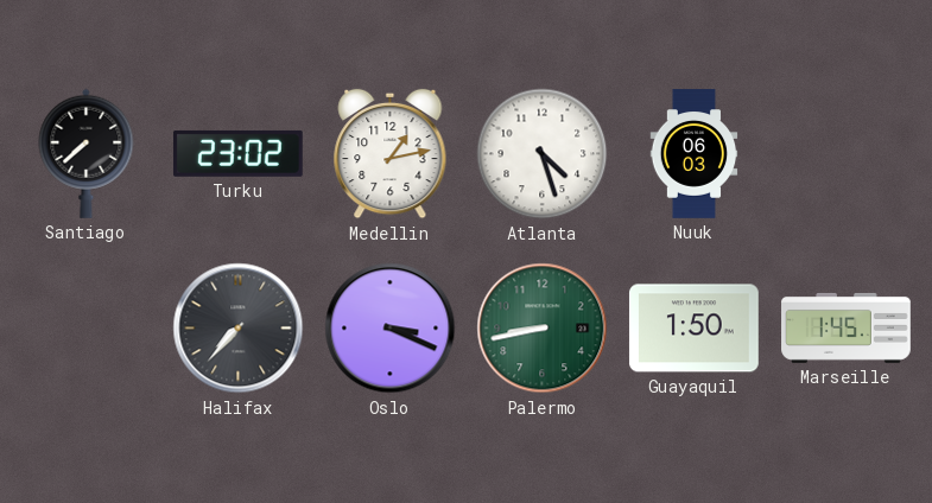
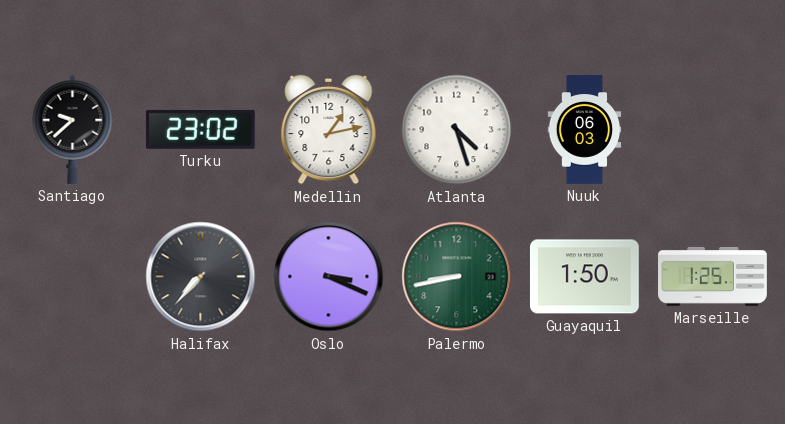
Santiago: 7:38 -> 9:38 (73, 129)
Marseille: 1:45 -> 1:25 (713, 276)
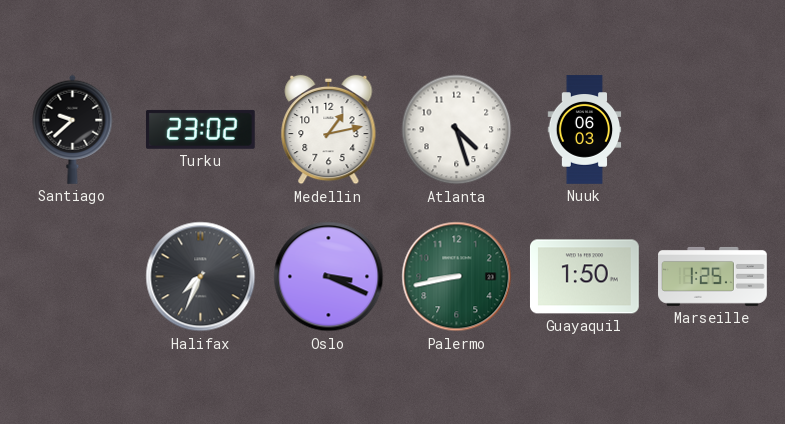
Halifax: 7:37 -> 7:34 (201, 277)
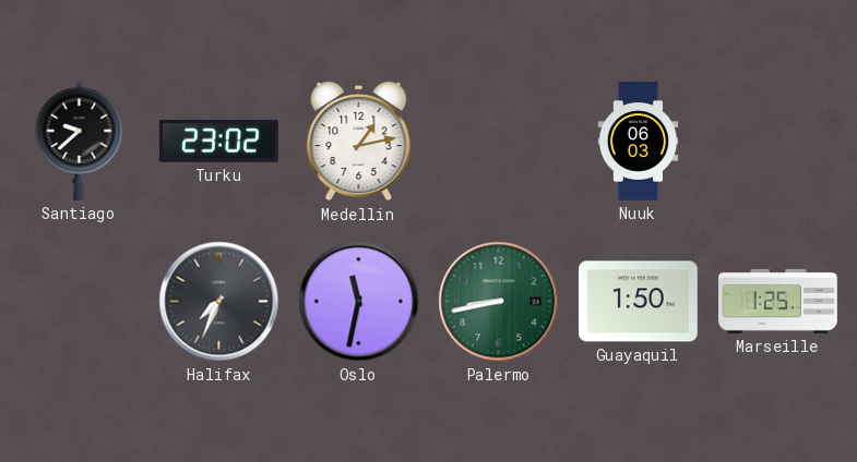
Atlanta: 4:27 -> none (457, 130)
Oslo: 3:19 -> 11:32 (359, 302)
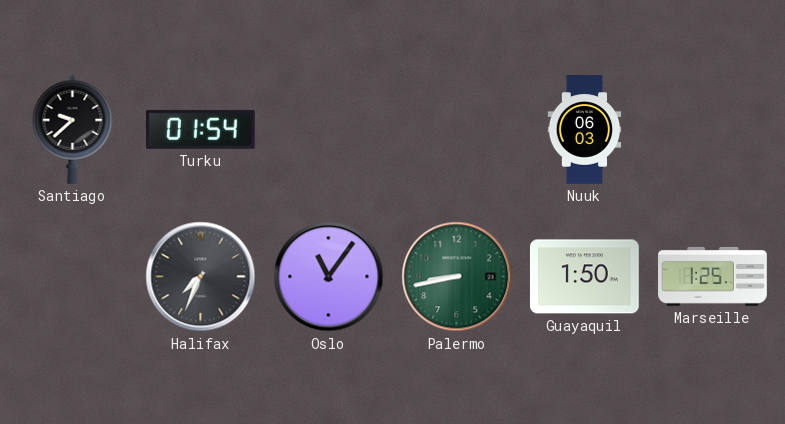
Turku: 23:02 -> 01:54 (200, 129)
Medellin: 1:13 -> none (359, 142)
Oslo: 11:32 -> 11:06 (329, 277)
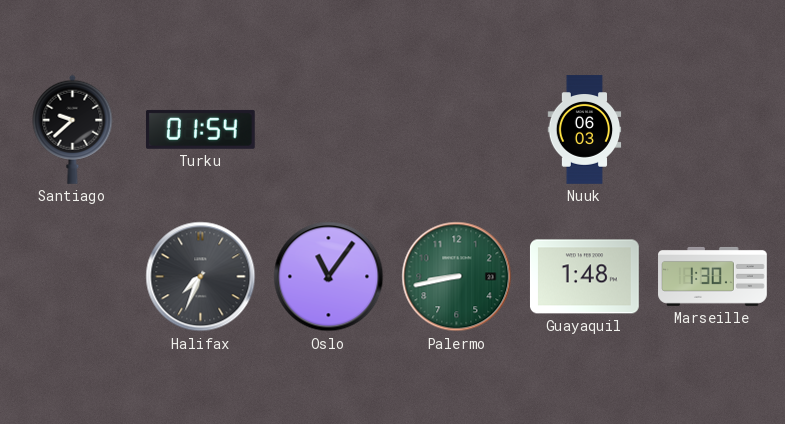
Guayaquil: 1:50 -> 1:48 (584, 277)
Marseille: 1:25 -> 1:30 (713, 276)
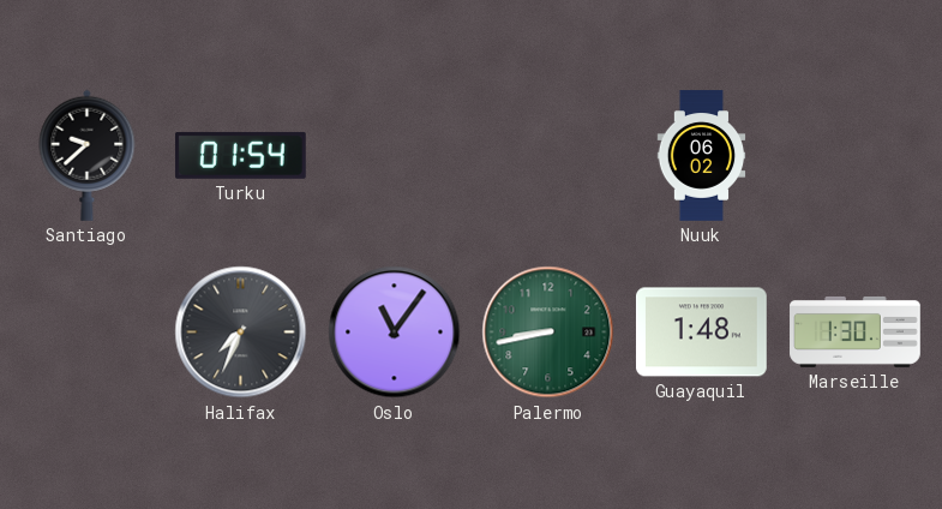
Nuuk: 06:03 -> 06:02 (702, 156)
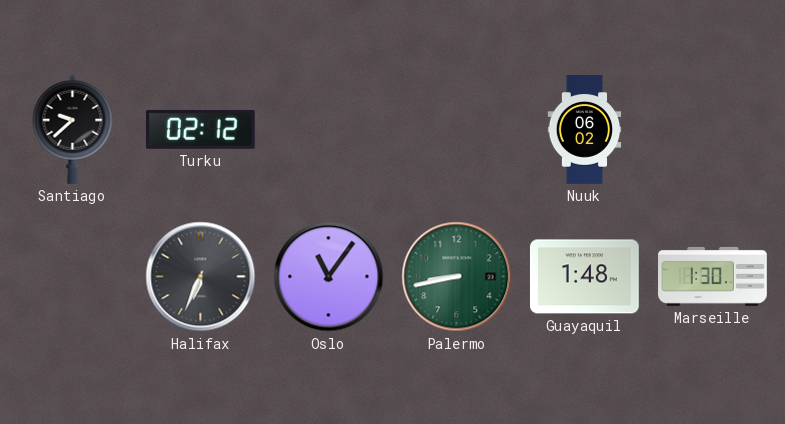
Turku: 01:54 -> 02:12 (200, 129)
Halifax: 7:34 -> 6:34 (201, 277)
